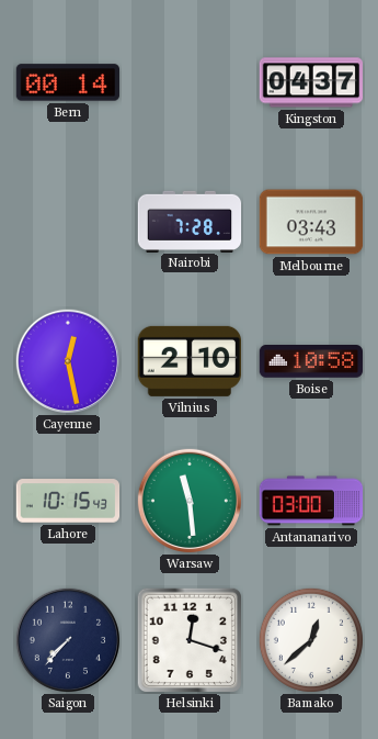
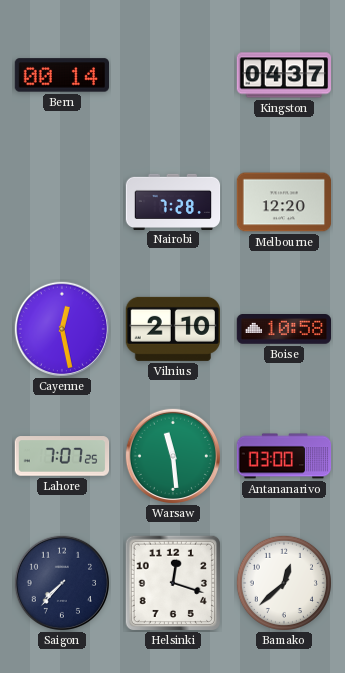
Melbourne: 03:43 -> 12:20 (284, 202)
Lahore: 10:15 -> 7:07 (62, 456)
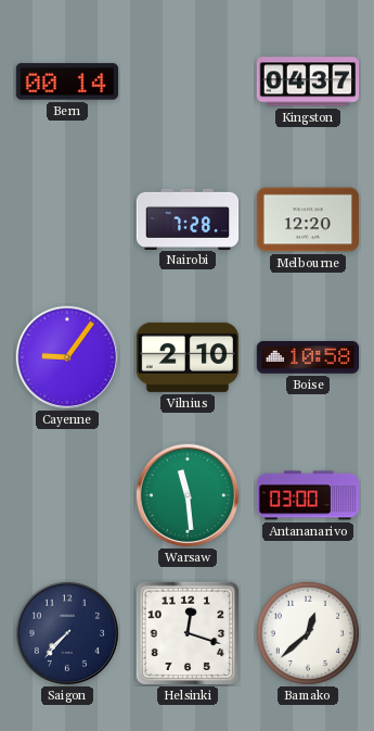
Cayenne: 12:28 -> 9:06 (66, 356)
Lahore: 7:07 -> none (62, 456)
